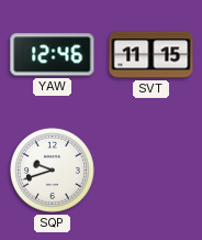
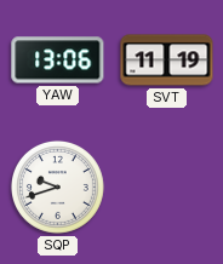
YAW: 12:46 -> 13:06 (58, 61)
SVT: 11:15 -> 11:19 (167, 61)
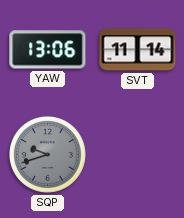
SVT: 11:19 -> 11:14 (138, 50)
SQP dial: white -> grey (47, 154)
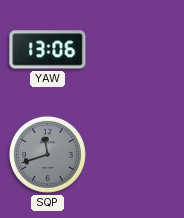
SVT: 11:14 -> none (138, 50)
SQP: 9:42 -> 11:42 (47, 154)
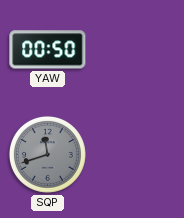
YAW: 13:06 -> 00:50 (48, 50)
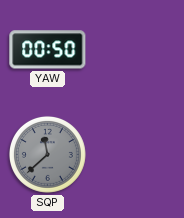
SQP: 11:42 -> 11:38 (47, 154)
